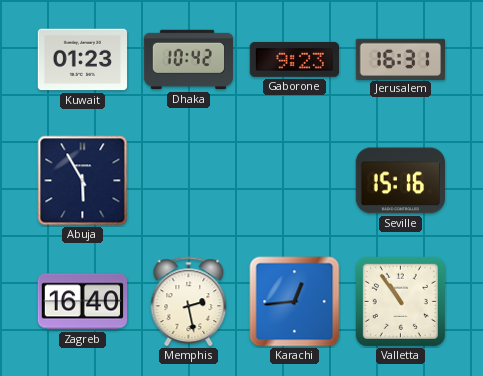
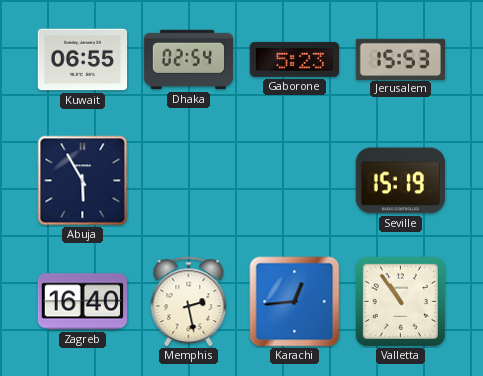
Kuwait: 01:23 -> 06:55 (83, 60)
Dhaka: 10:42 -> 02:54 (189, 60)
Gaborone: 9:23 -> 5:23 (294, 59)
Jerusalem: 16:31 -> 15:53 (400, 59)
Seville: 15:16 -> 15:19 (400, 181)
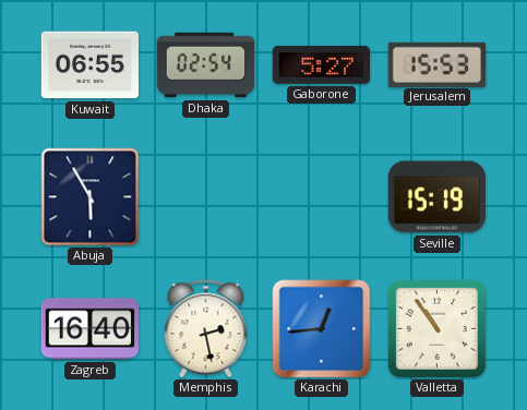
Gaborone: 5:23 -> 5:27 (321, 64)
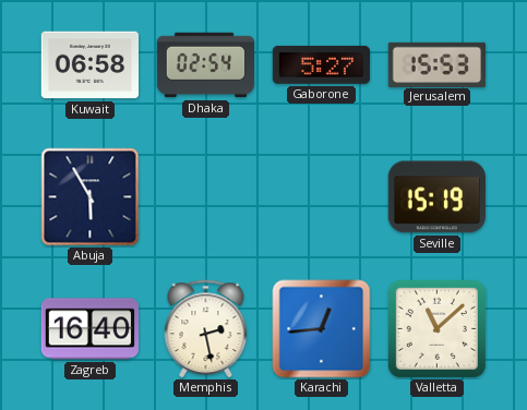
Kuwait: 06:55 -> 06:58 (91, 65)
Valletta: 10:54 -> 11:08 (436, 328)
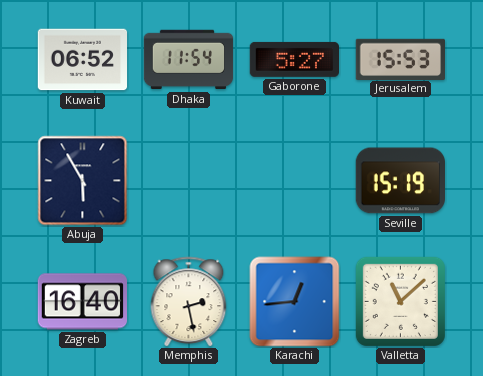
Kuwait: 06:58 -> 06:52 (83, 60)
Dhaka: 02:54 -> 11:54 (189, 60)
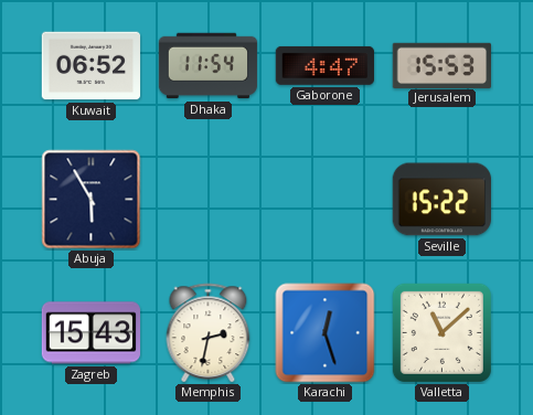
Gaborone: 5:27 -> 4:47 (324, 65)
Seville: 15:19 -> 15:22 (441, 200)
Zagreb: 16:40 -> 15:43 (90, 333)
Memphis: 2:28 -> 2:32 (209, 333)
Karachi: 12:44 -> 12:27 (326, 333)
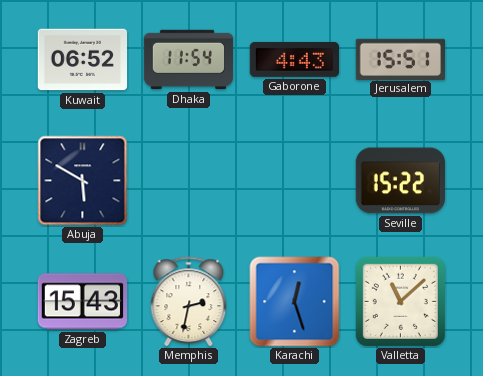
Gaborone: 4:47 -> 4:43 (294, 59)
Jerusalem: 15:53 -> 15:51 (400, 59)
Abuja: 5:55 -> 5:50 (83, 181)
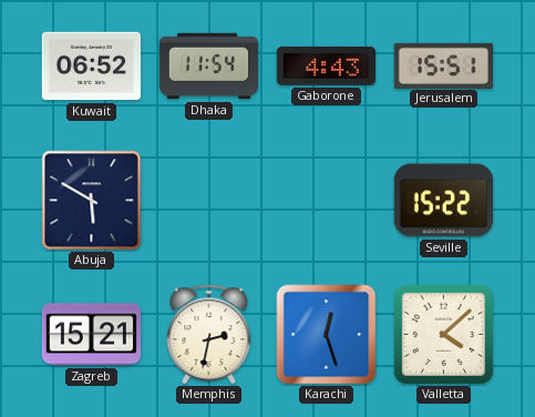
Zagreb: 15:43 -> 15:21 (91, 335)
Valletta: 11:08 -> 4:08 (443, 334)
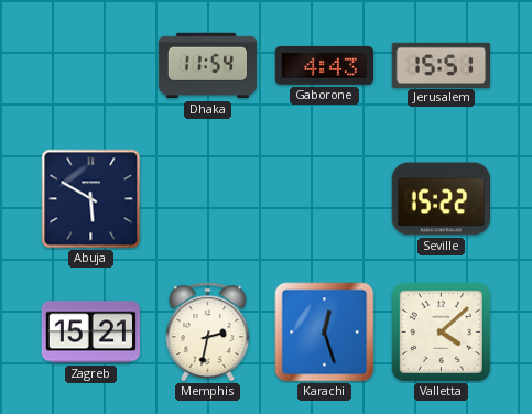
Kuwait: 06:52 -> none (92, 67)
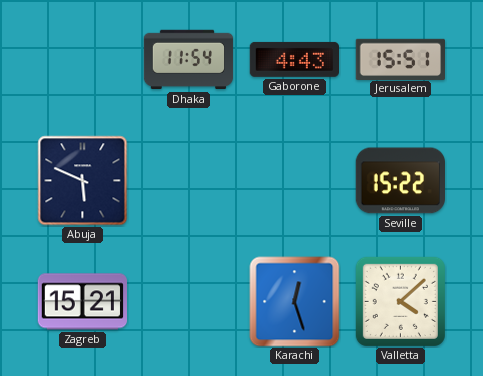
Abuja: 5:50 -> 5:49 (83, 181)
Memphis: 2:32 -> none (208, 333)
